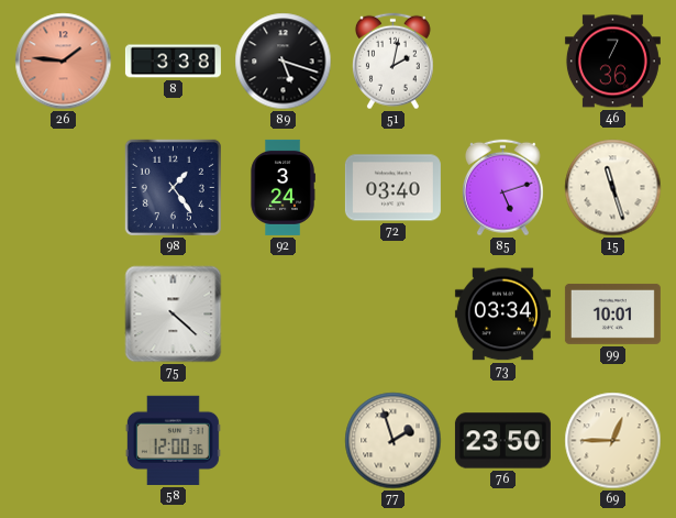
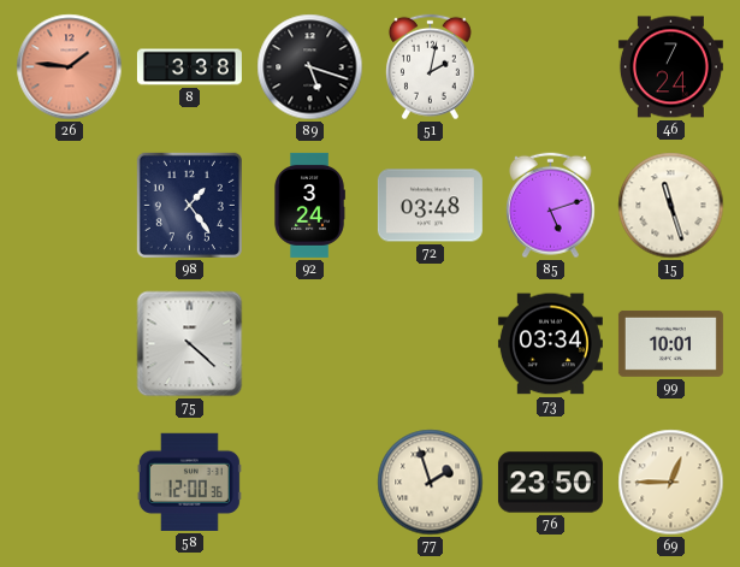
46: 7:36 -> 7:24 (670, 67)
72: 03:40 -> 03:48 (430, 206)
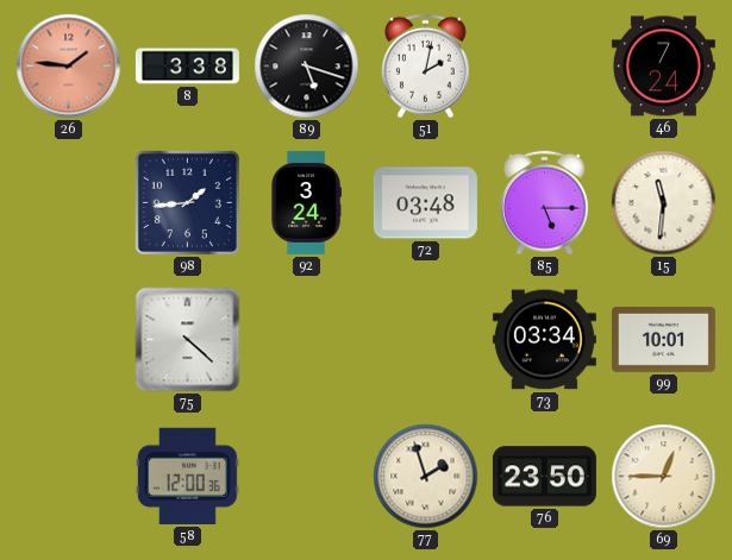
98: 1:24 -> 1:44 (187, 202)
85: 5:12 -> 5:15 (544, 203)
15: 11:27 -> 11:31 (664, 203)
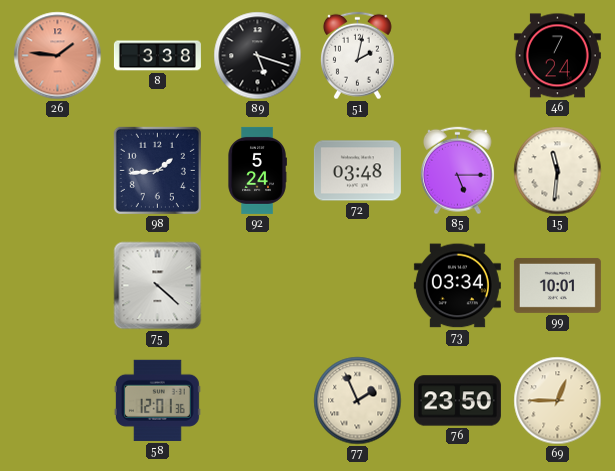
92: 3:24 -> 5:24 (257, 170)
58: 12:00 -> 12:01 (157, 400)
77: 1:57 -> 1:56 (358, 401)
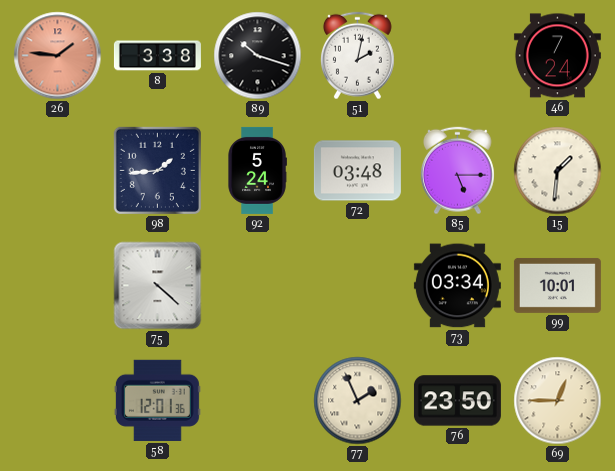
89: 5:18 -> 10:18 (258, 56)
15: 11:31 -> 1:31 (558, 171)
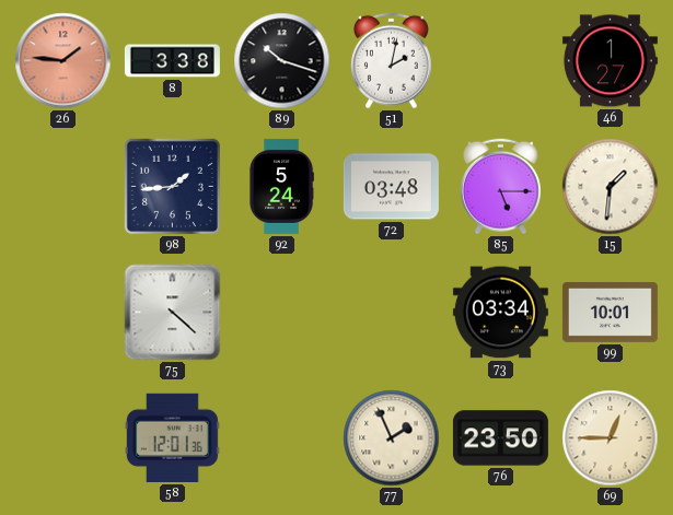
46: 7:24 -> 1:27 (610, 61)
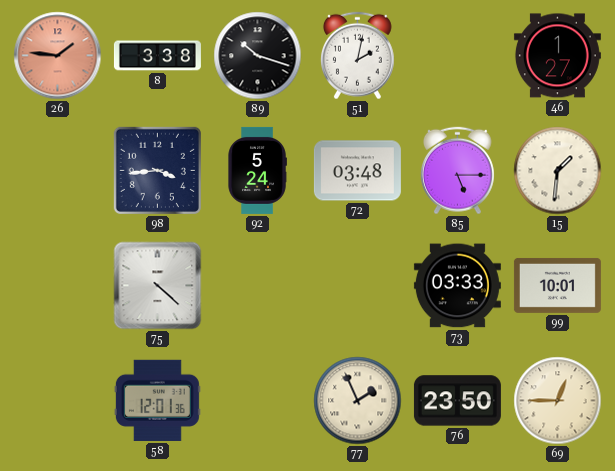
98: 1:44 -> 3:44 (157, 170)
73: 03:34 -> 03:33 (457, 286)
